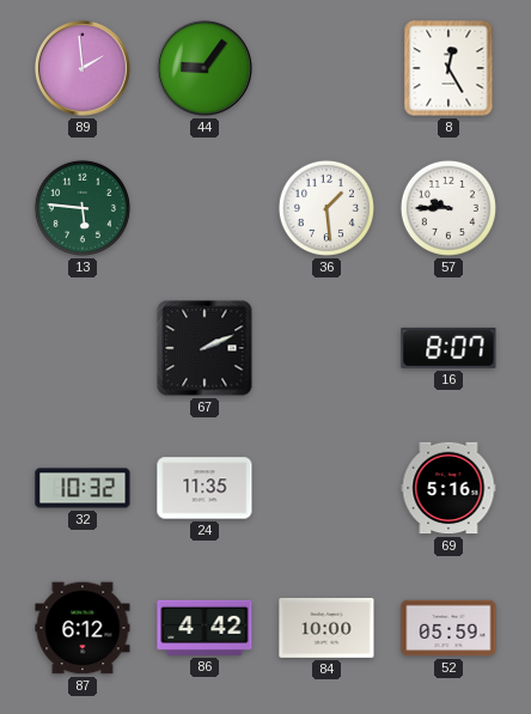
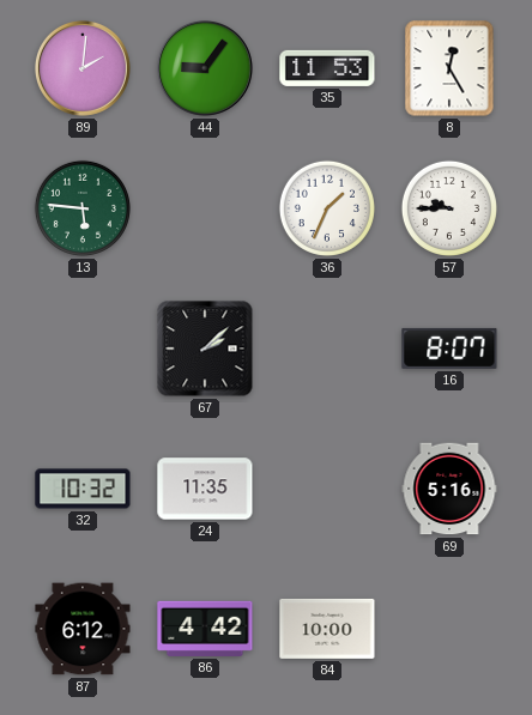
89: 1:59 -> 2:01 (83, 68)
35: none -> 11:53 (327, 68)
36: 1:29 -> 1:34 (327, 208)
67: 2:11 -> 2:08 (205, 349)
52: 05:59 -> none (448, 628)
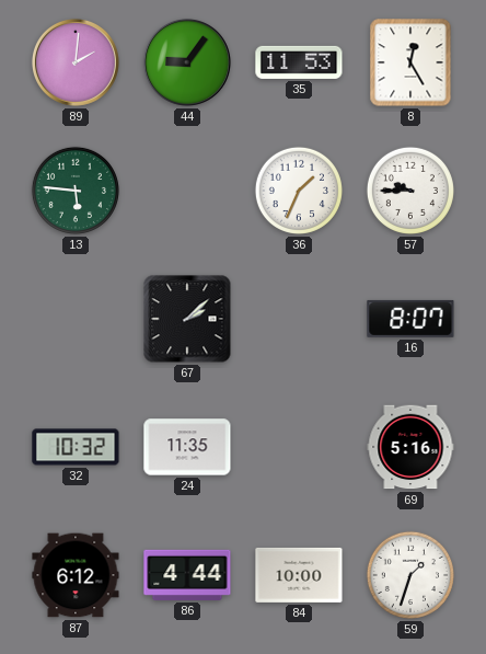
86: 4:42 -> 4:44 (187, 575)
59: none -> 1:33 (410, 575)
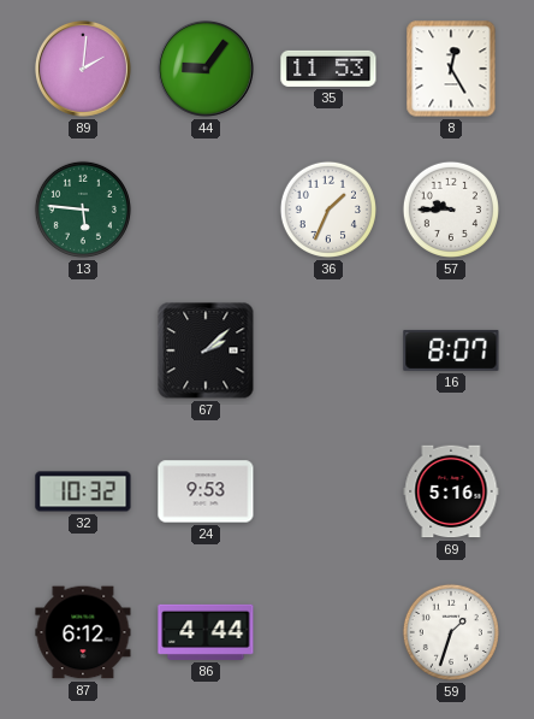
24: 11:35 -> 9:53 (206, 491)
84: 10:00 -> none (299, 575)
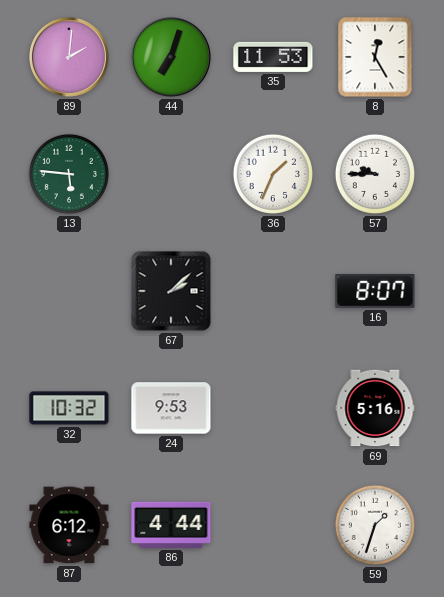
44: 9:06 -> 7:03 (171, 57)
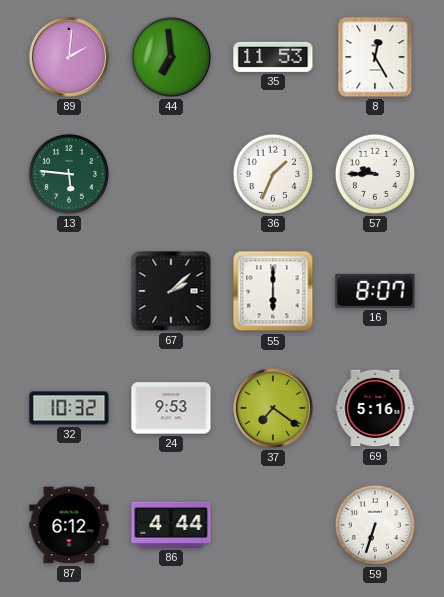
44: 7:03 -> 6:59 (171, 57)
55: none -> 6:00 (273, 291)
37: none -> 7:21 (273, 408)
59: 1:33 -> 6:33 (375, 525)
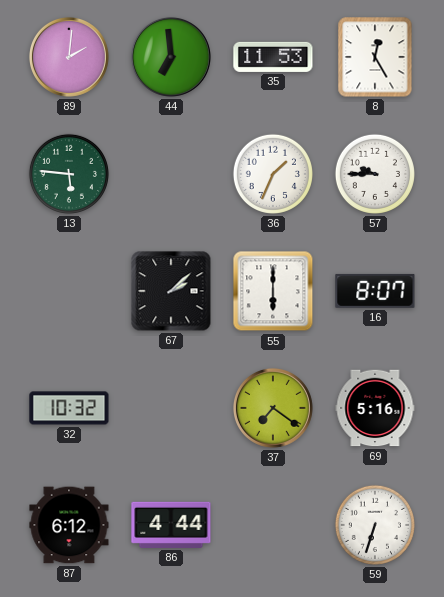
24: 9:53 -> none (171, 408)
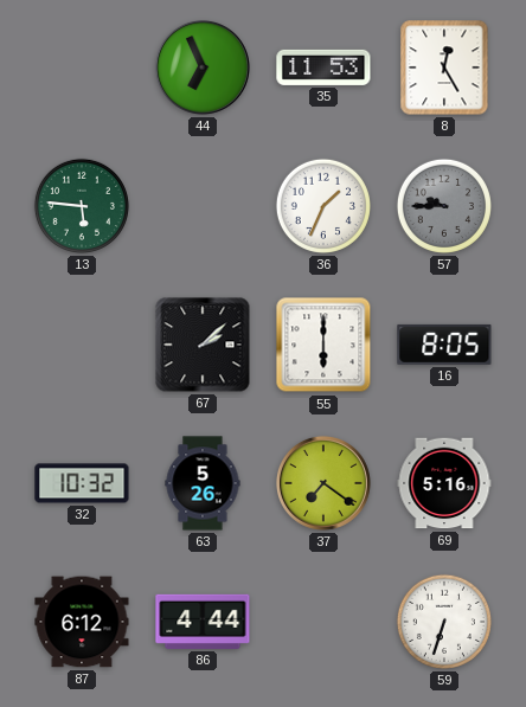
89: 2:01 -> none (69, 57)
44: 6:59 -> 6:56 (203, 68)
57 dial: white -> grey (444, 206)
16: 8:07 -> 8:05 (444, 345)
63: none -> 5:26 (203, 483)
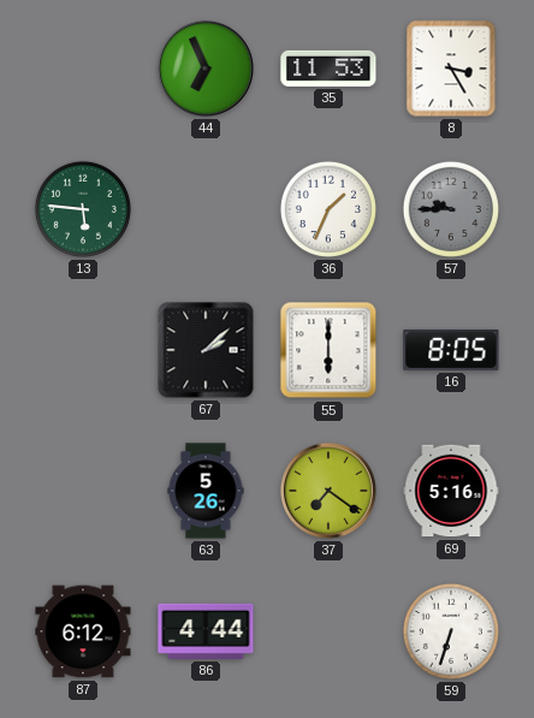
8: 12:25 -> 3:25 (451, 69)
32: 10:32 -> none (82, 483)
